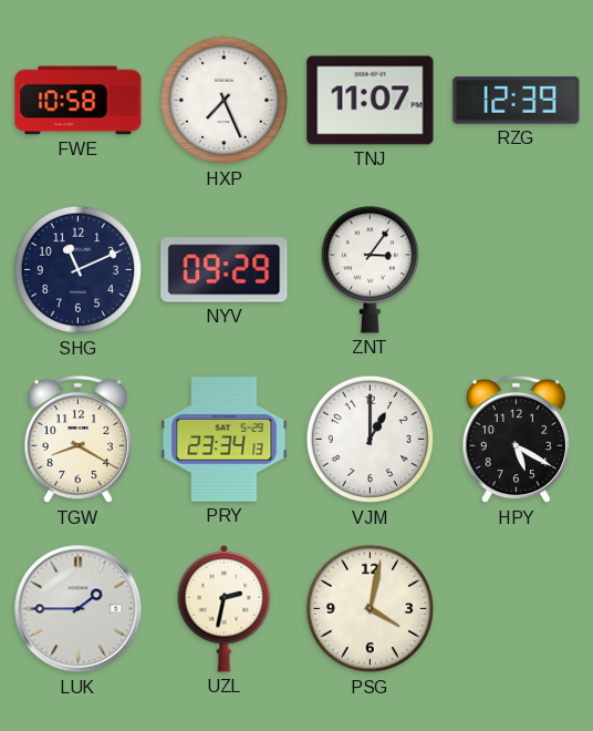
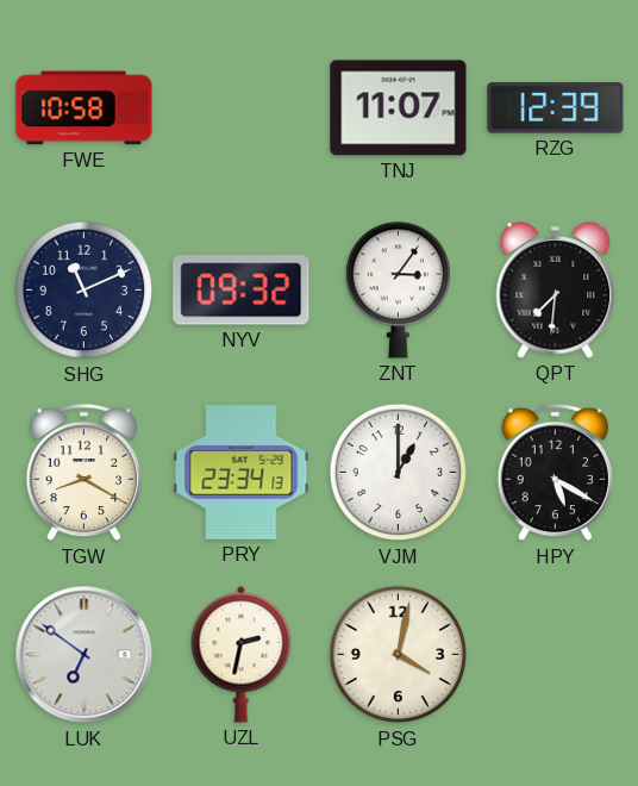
HXP: 7:26 -> none (225, 101)
NYV: 09:29 -> 09:32 (242, 291)
QPT: none -> 7:31 (556, 291)
LUK: 1:45 -> 6:51 (85, 655)
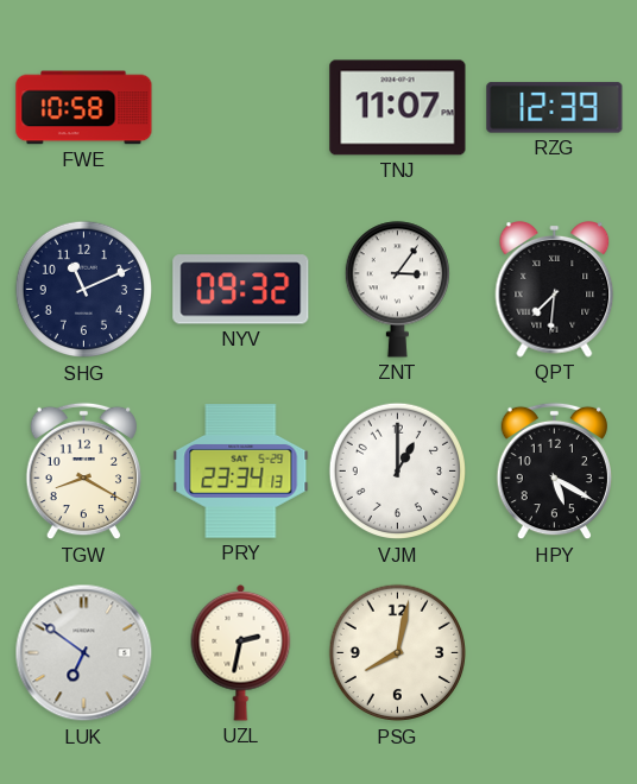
PSG: 4:02 -> 8:02 (398, 653)
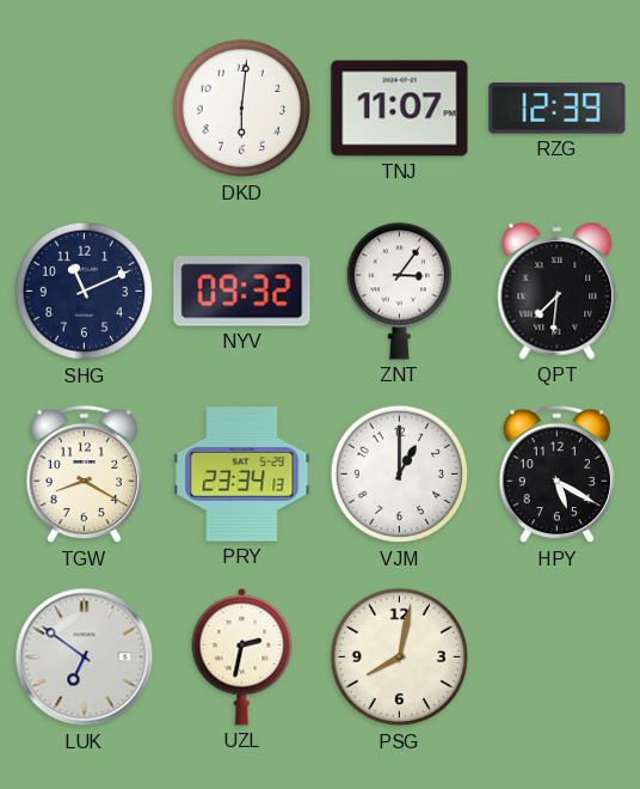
FWE: 10:58 -> none (84, 108)
DKD: none -> 6:01 (242, 109)
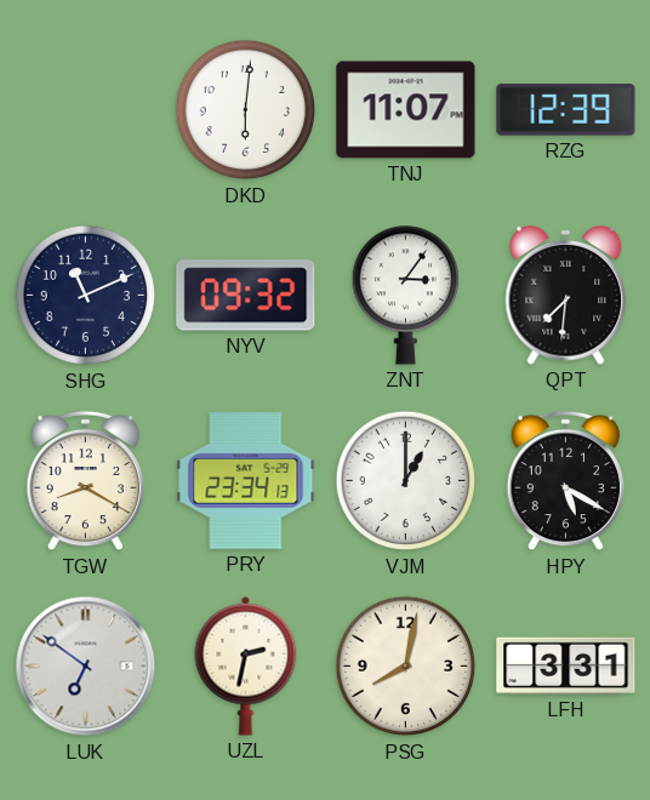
LFH: none -> 3:31 (566, 665)
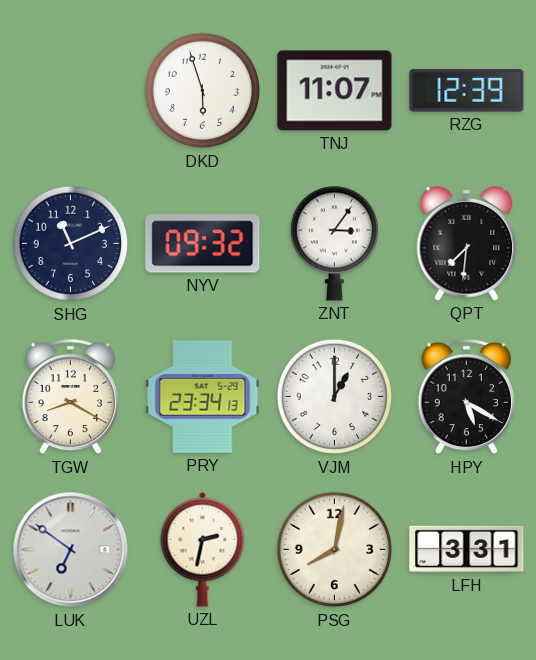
DKD: 6:01 -> 5:57 (203, 91)
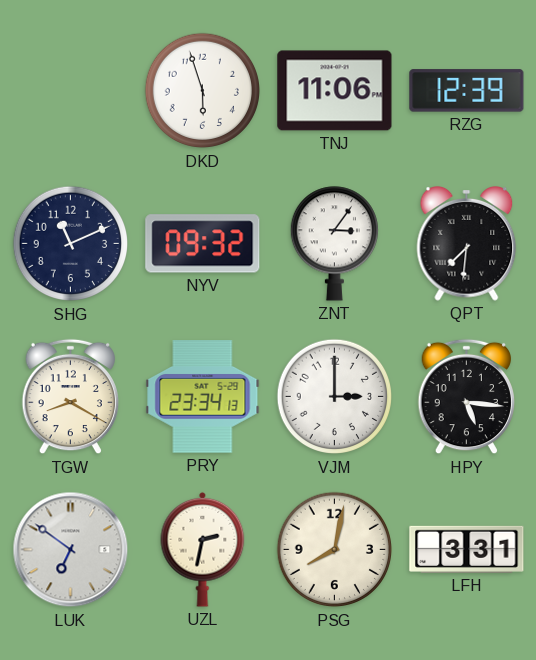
TNJ: 11:07 -> 11:06 (335, 91)
VJM: 1:00 -> 3:00 (335, 397)
HPY: 5:20 -> 5:16 (466, 397)
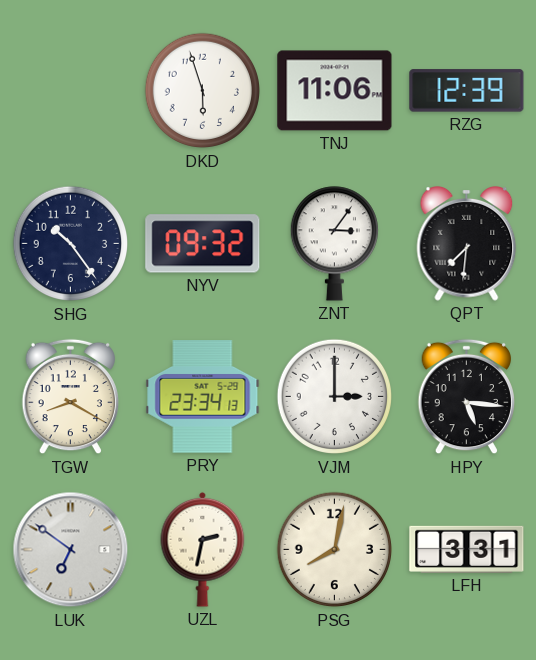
SHG: 11:11 -> 10:24 (71, 244)
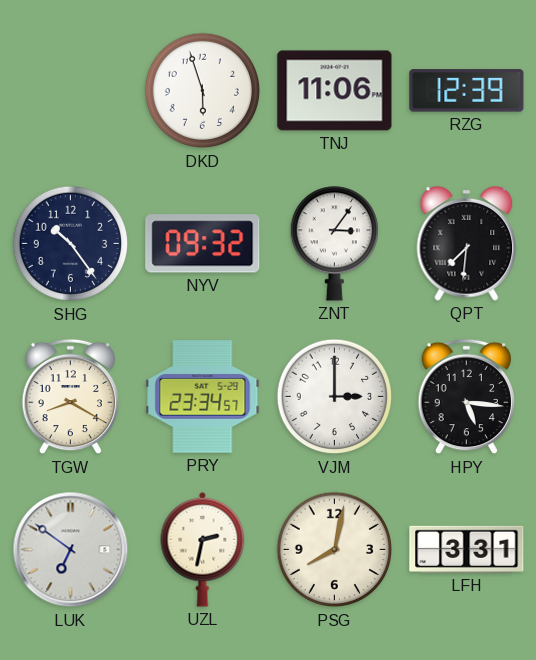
PRY: 23:34:13 -> 23:34:57 (203, 397)
